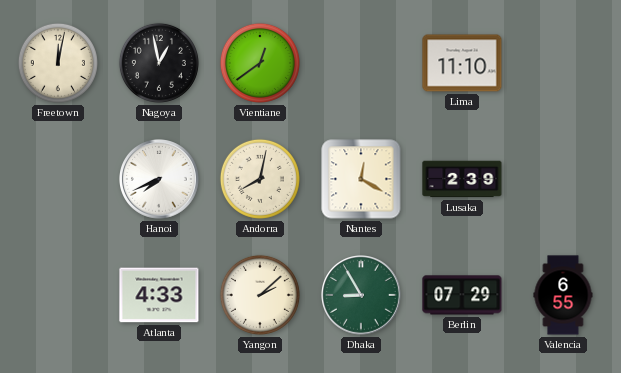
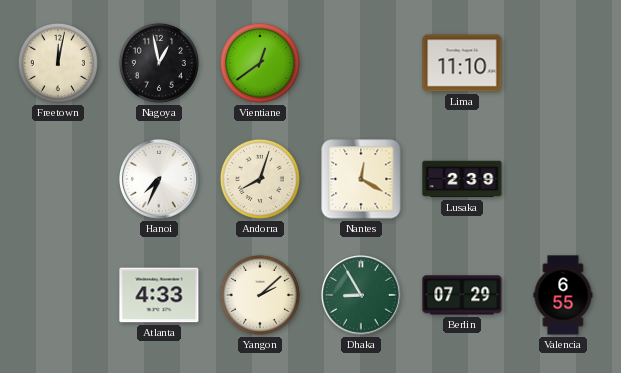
Hanoi: 7:41 -> 7:34 (160, 180)
Andorra: 8:02 -> 8:03 (260, 179)
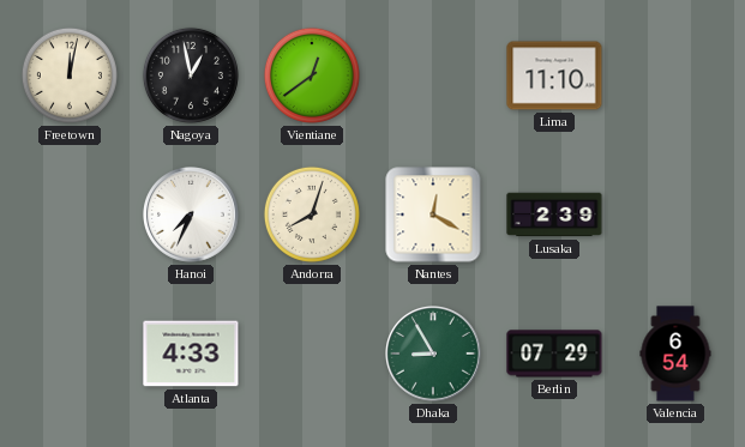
Yangon: 2:08 -> none (260, 295)
Valencia: 6:55 -> 6:54 (675, 354)
